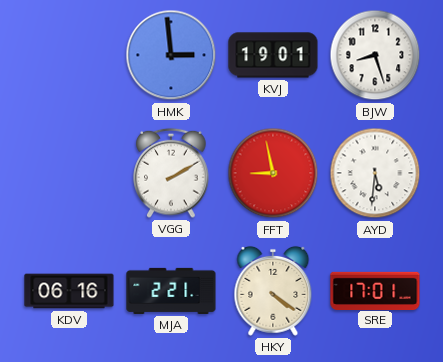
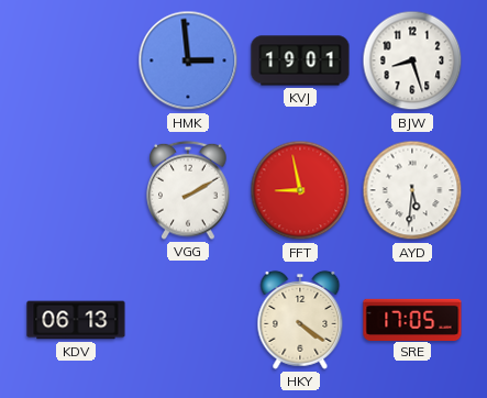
KDV: 06:16 -> 06:13 (76, 320)
MJA: 2:21 -> none (171, 291)
SRE: 17:01 -> 17:05 (412, 319)
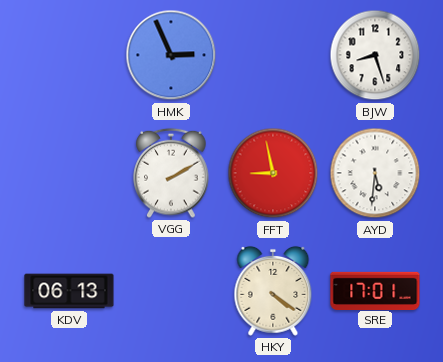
HMK: 2:59 -> 2:56 (171, 55)
KVJ: 19:01 -> none (300, 60)
SRE: 17:05 -> 17:01 (375, 290)
